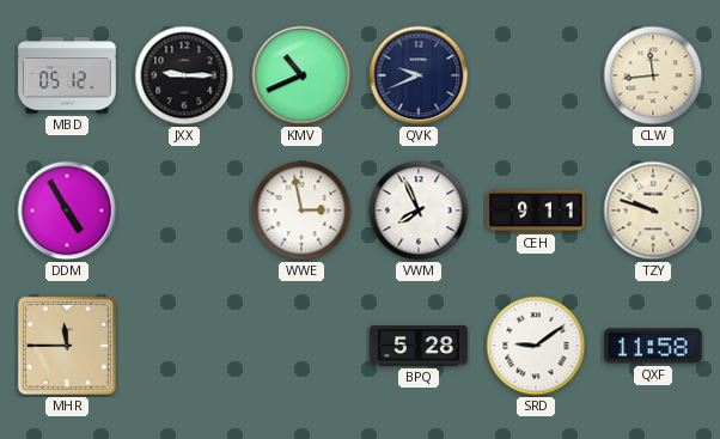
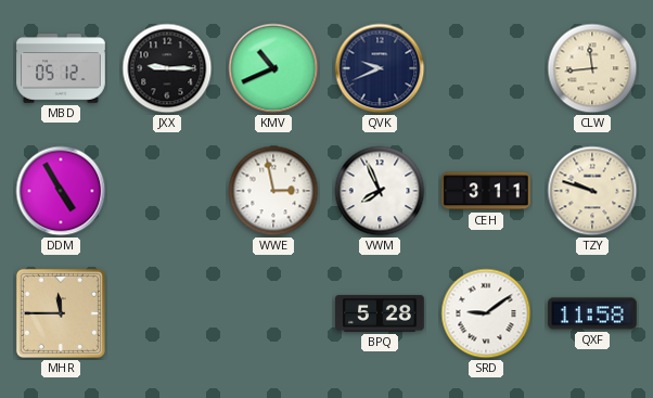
CEH: 9:11 -> 3:11 (486, 191)
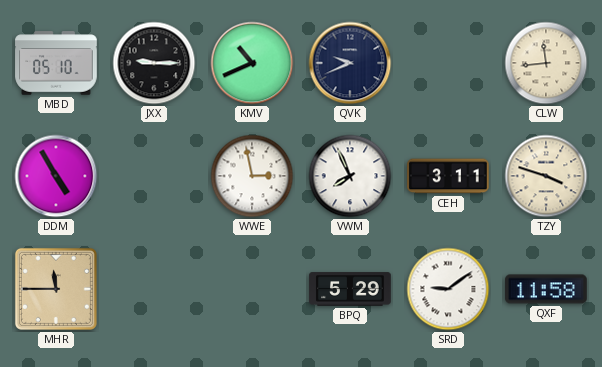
MBD: 05:12 -> 05:10 (56, 63)
TZY: 9:48 -> 3:48 (546, 176)
BPQ: 5:28 -> 5:29 (350, 289)
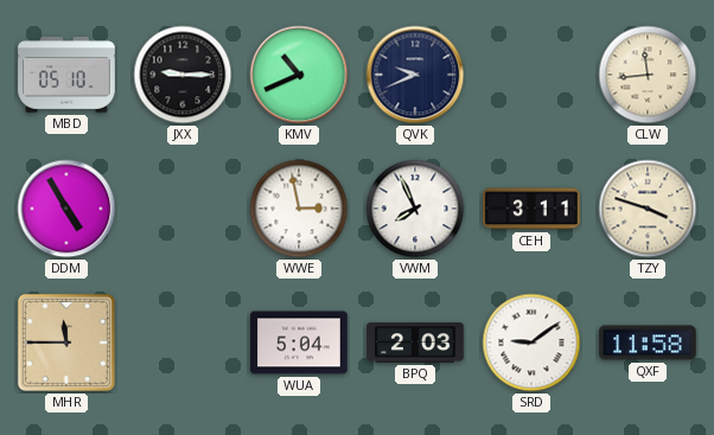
WUA: none -> 5:04 (299, 343)
BPQ: 5:29 -> 2:03 (415, 343)
